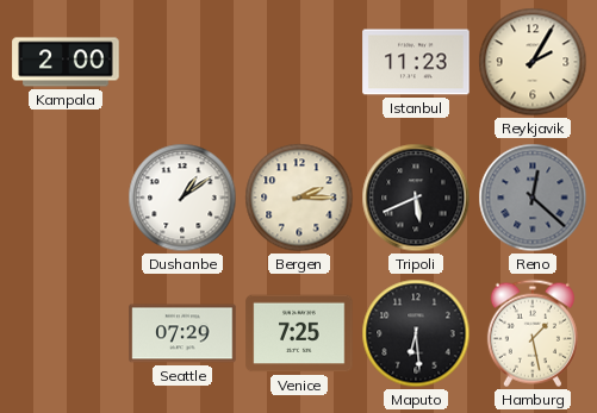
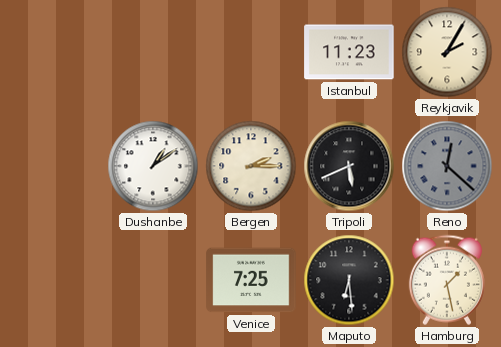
Kampala: 2:00 -> none (66, 62)
Seattle: 07:29 -> none (182, 333)
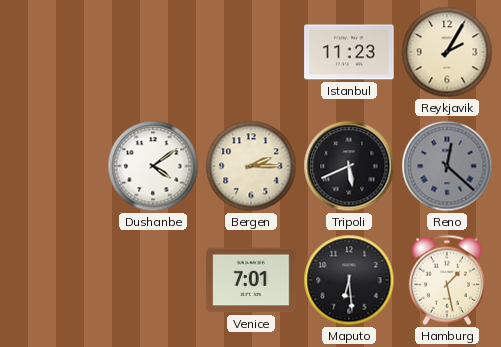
Dushanbe: 1:09 -> 4:09 (153, 166)
Venice: 7:25 -> 7:01 (251, 280)
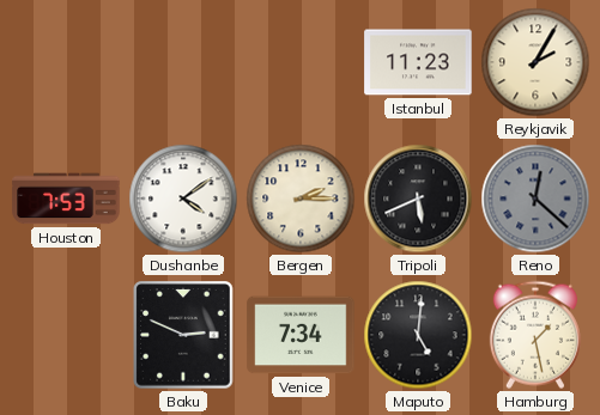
Houston: none -> 7:53 (66, 199)
Baku: none -> 2:49 (183, 335)
Venice: 7:01 -> 7:34 (301, 335)
Maputo: 6:29 -> 5:01 (418, 335)
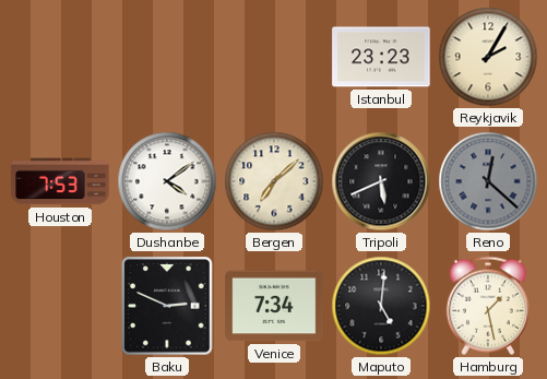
Istanbul: 11:23 -> 23:23 (381, 57)
Bergen: 2:15 -> 7:08 (274, 181)
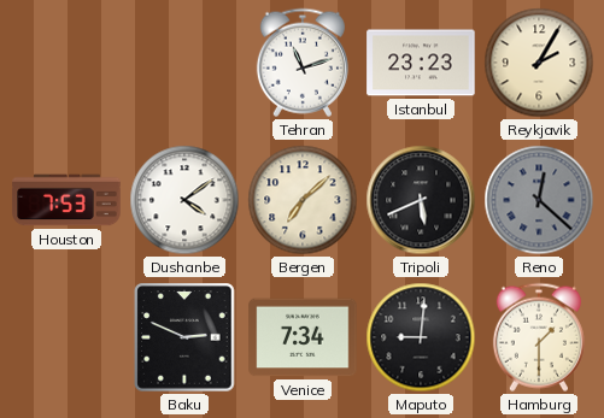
Tehran: none -> 11:12 (303, 63)
Maputo: 5:01 -> 9:01 (421, 337)
Hamburg: 1:28 -> 1:30 (539, 337)
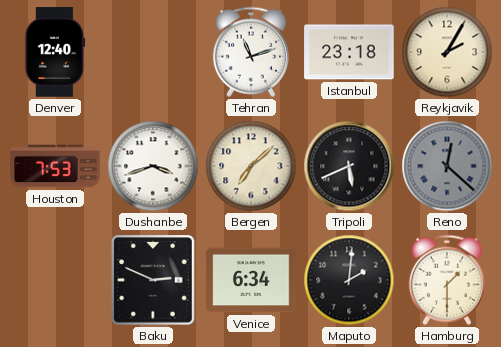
Denver: none -> 12:40 (55, 52)
Istanbul: 23:23 -> 23:18 (349, 52)
Dushanbe: 4:09 -> 3:42 (153, 166)
Venice: 7:34 -> 6:34 (251, 280)
Maputo: 9:01 -> 2:01 (349, 280)
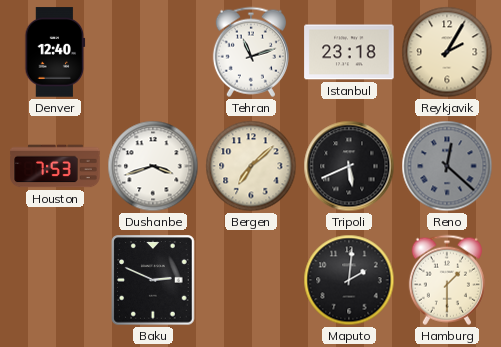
Venice: 6:34 -> none (251, 280)
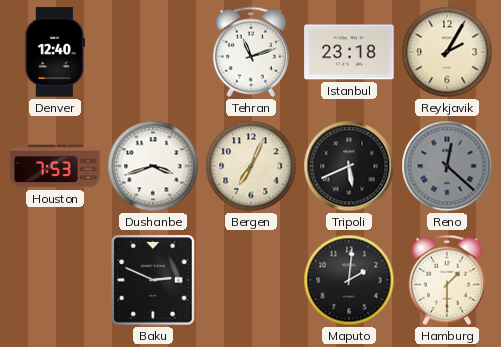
Bergen: 7:08 -> 7:04 (251, 166)
